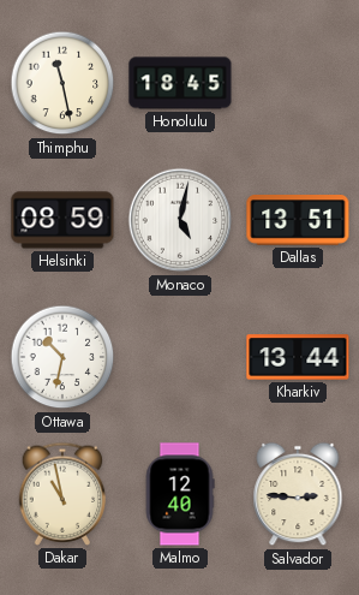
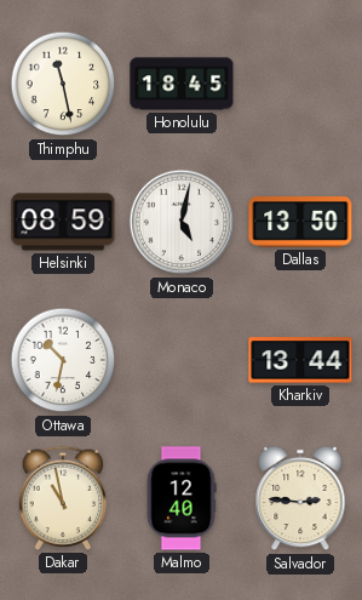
Dallas: 13:51 -> 13:50 (300, 223)
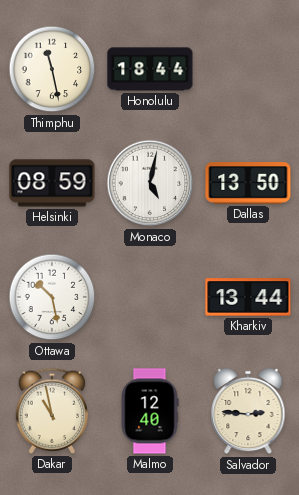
Honolulu: 18:45 -> 18:44 (150, 69)
Ottawa: 10:32 -> 10:28 (52, 297)
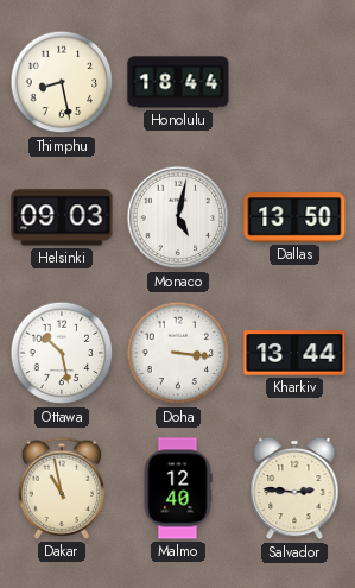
Thimphu: 11:28 -> 8:28 (62, 82)
Helsinki: 08:59 -> 09:03 (62, 217)
Doha: none -> 3:16 (178, 353)
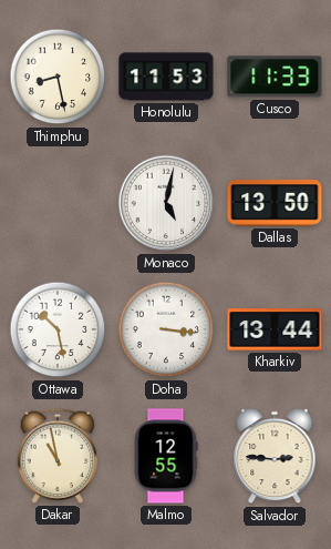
Honolulu: 18:44 -> 11:53 (166, 77)
Cusco: none -> 11:33 (275, 77)
Helsinki: 09:03 -> none (62, 217)
Malmo: 12:40 -> 12:55 (166, 456)
